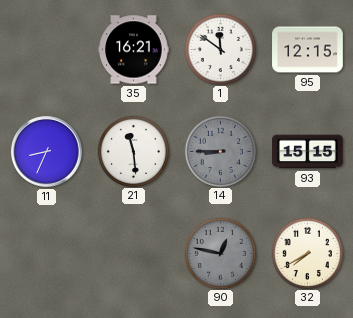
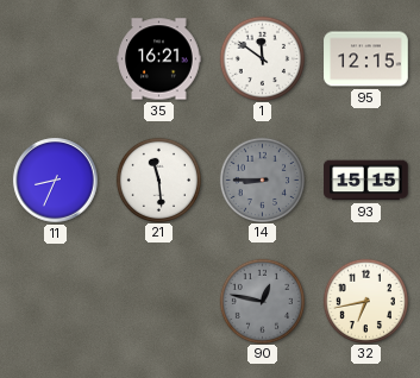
32: 7:40 -> 6:43 (365, 301)
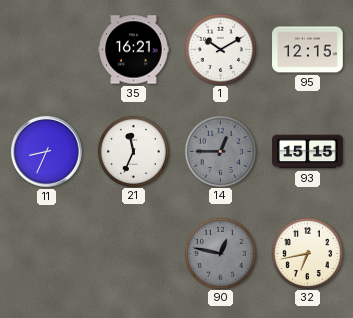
1: 11:51 -> 10:10 (220, 49)
21: 11:29 -> 11:34 (133, 151)
14: 8:45 -> 12:45 (220, 151)
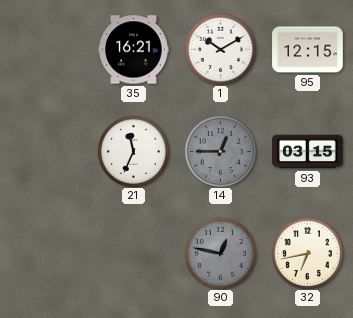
11: 8:34 -> none (47, 152)
93: 15:15 -> 03:15 (308, 152)
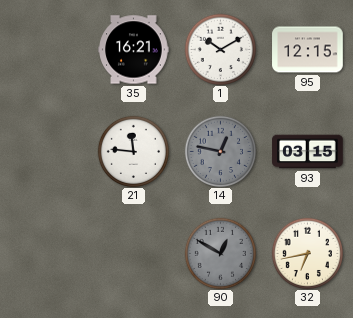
21: 11:34 -> 11:46 (133, 151)
14: 12:45 -> 12:47 (220, 151)
90: 12:47 -> 12:50 (220, 253)
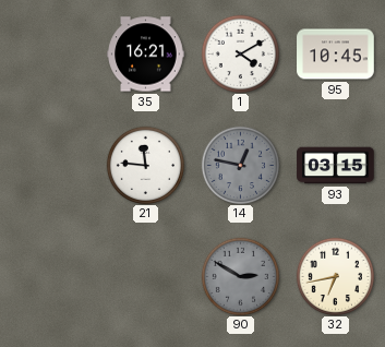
1: 10:10 -> 4:10 (240, 53)
95: 12:15 -> 10:45 (336, 55)
90: 12:50 -> 2:50 (240, 276)
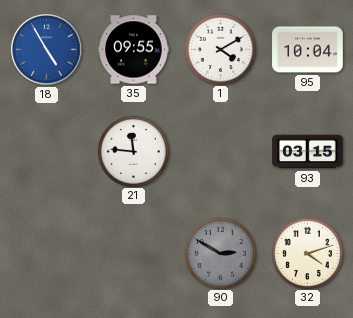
18: none -> 4:55 (47, 50)
35: 16:21 -> 09:55 (134, 50)
95: 10:45 -> 10:04 (308, 50)
14: 12:47 -> none (240, 165)
32: 6:43 -> 4:12 (307, 253)
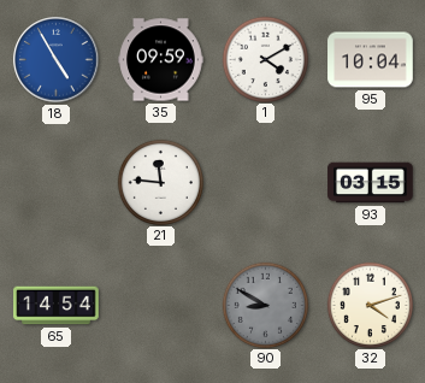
35: 09:55 -> 09:59 (161, 60)
65: none -> 14:54 (57, 306)
90: 2:50 -> 8:50 (265, 305)
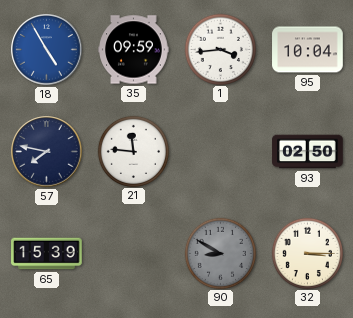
1: 4:10 -> 3:44 (220, 49)
57: none -> 7:47 (47, 152)
93: 03:15 -> 02:50 (308, 152)
65: 14:54 -> 15:39 (47, 254)
32: 4:12 -> 3:15 (307, 253)
